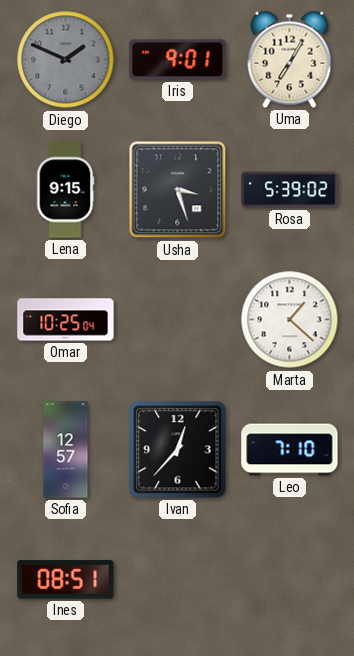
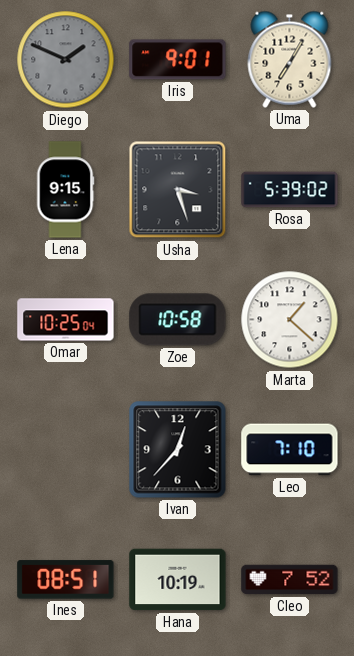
Zoe: none -> 10:58 (178, 320)
Sofia: 12:57 -> none (66, 450)
Hana: none -> 10:19 (178, 580)
Cleo: none -> 7:52 (290, 580)
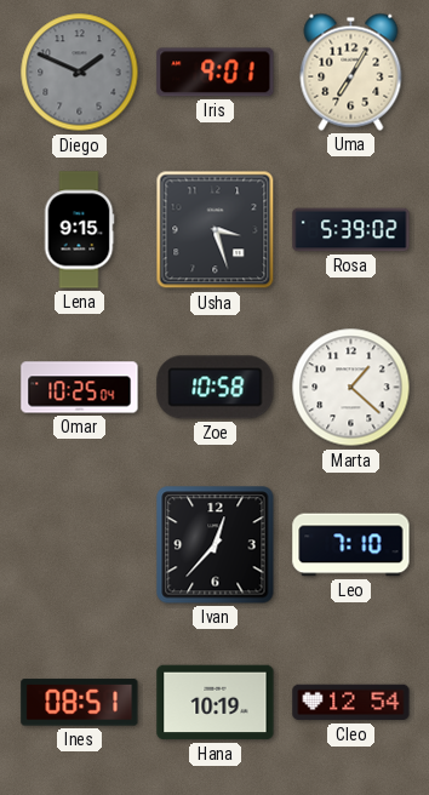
Cleo: 7:52 -> 12:54 (351, 703)
